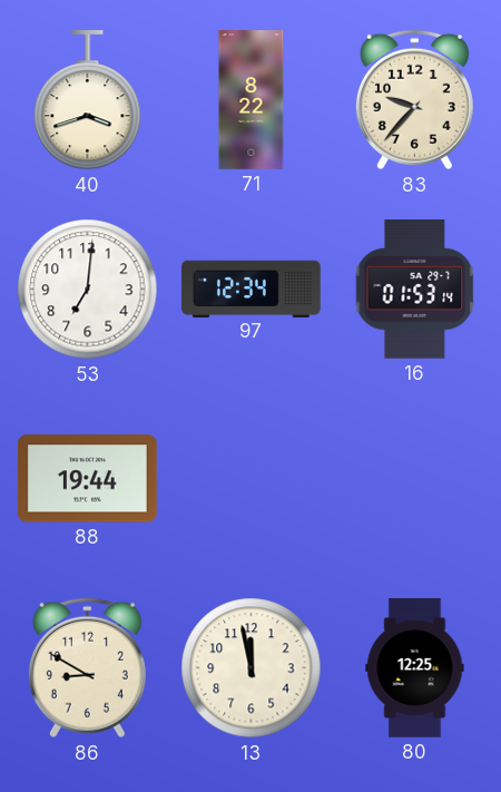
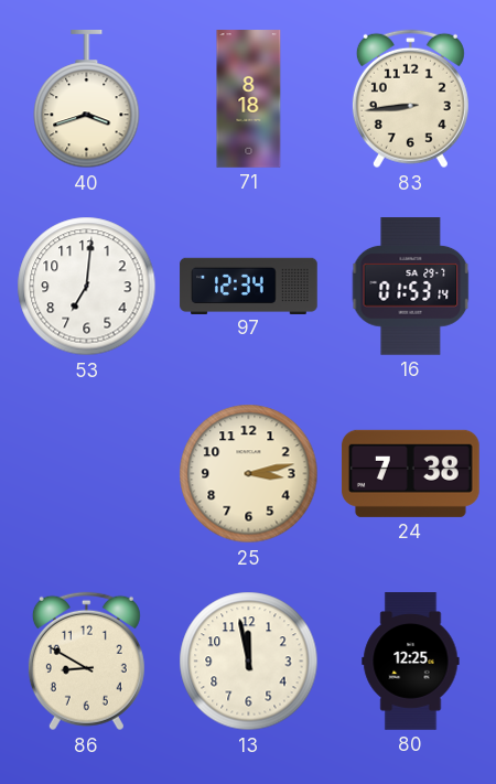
71: 8:22 -> 8:18 (249, 99)
83: 9:37 -> 8:44 (410, 99)
88: 19:44 -> none (88, 479)
25: none -> 3:13 (249, 474)
24: none -> 7:38 (410, 473)
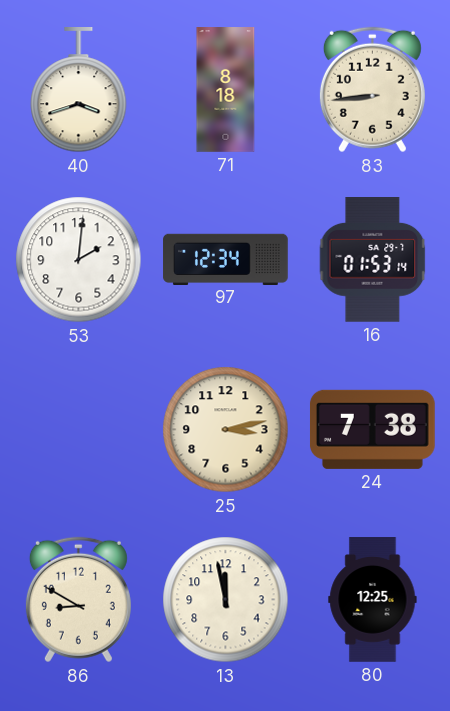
53: 7:01 -> 2:01 (79, 260)
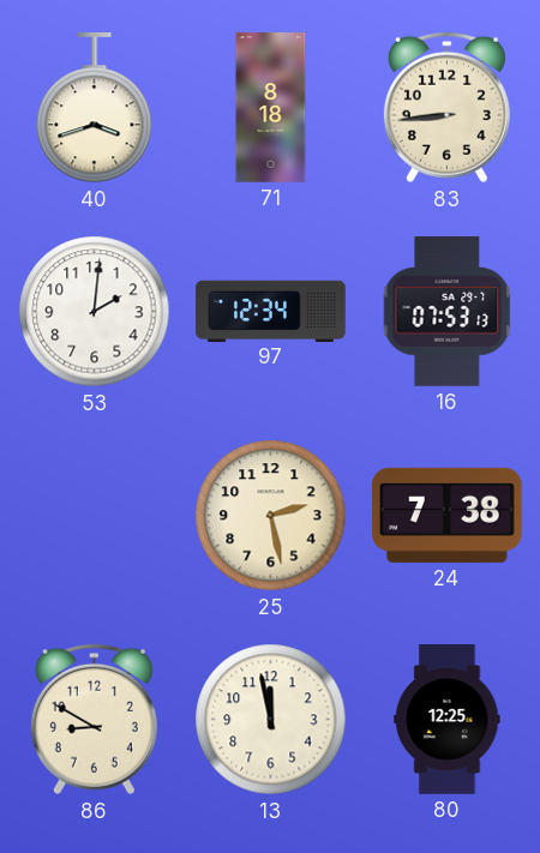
16: 01:53 -> 07:53 (448, 312)
25: 3:13 -> 2:28 (271, 516)
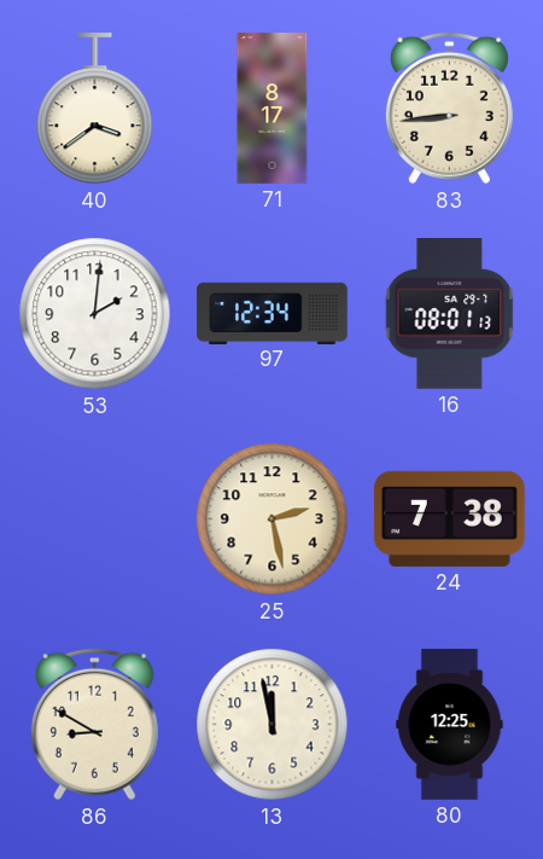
40: 3:42 -> 3:39 (95, 110)
71: 8:18 -> 8:17 (273, 109)
16: 07:53 -> 08:01 (450, 314)
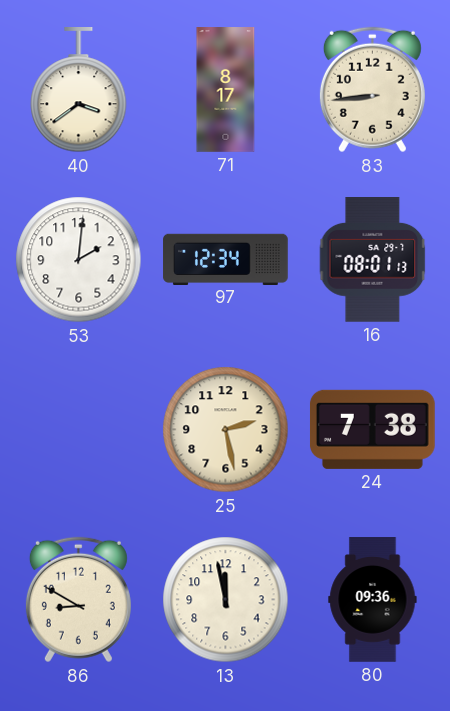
80: 12:25 -> 09:36 (373, 600)
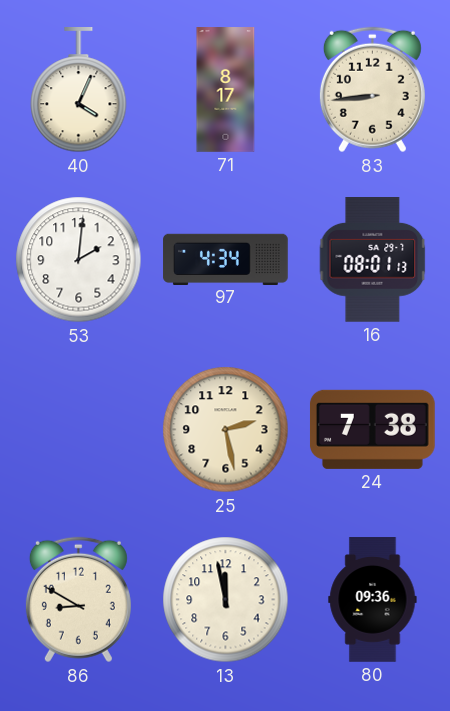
40: 3:39 -> 4:04 (79, 91)
97: 12:34 -> 4:34 (226, 259)
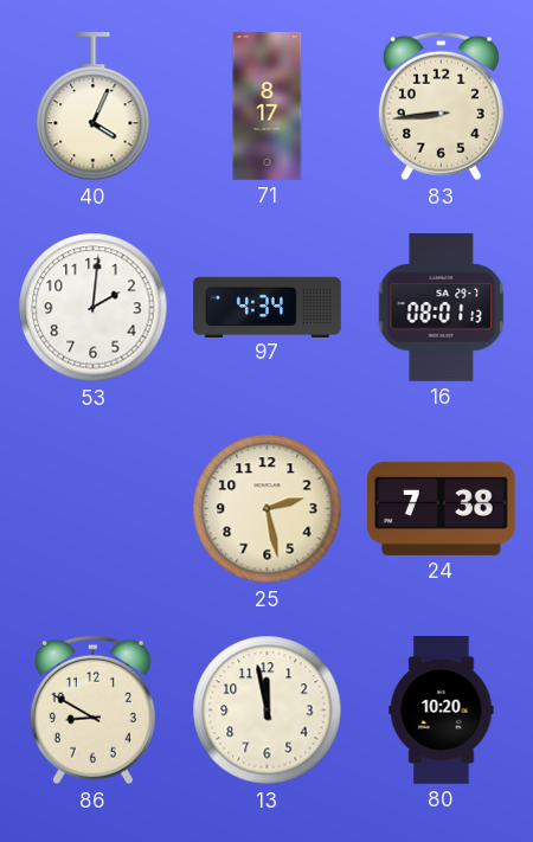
80: 09:36 -> 10:20 (442, 711)
